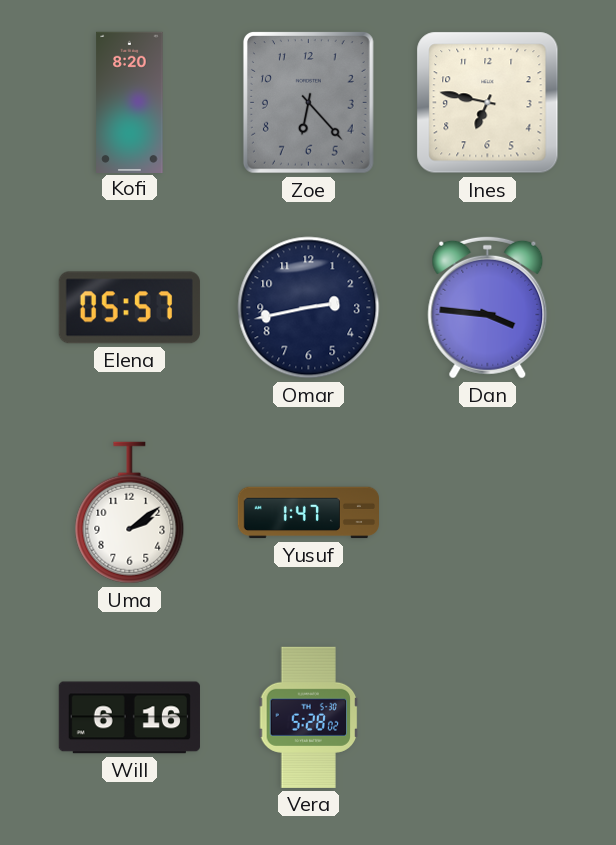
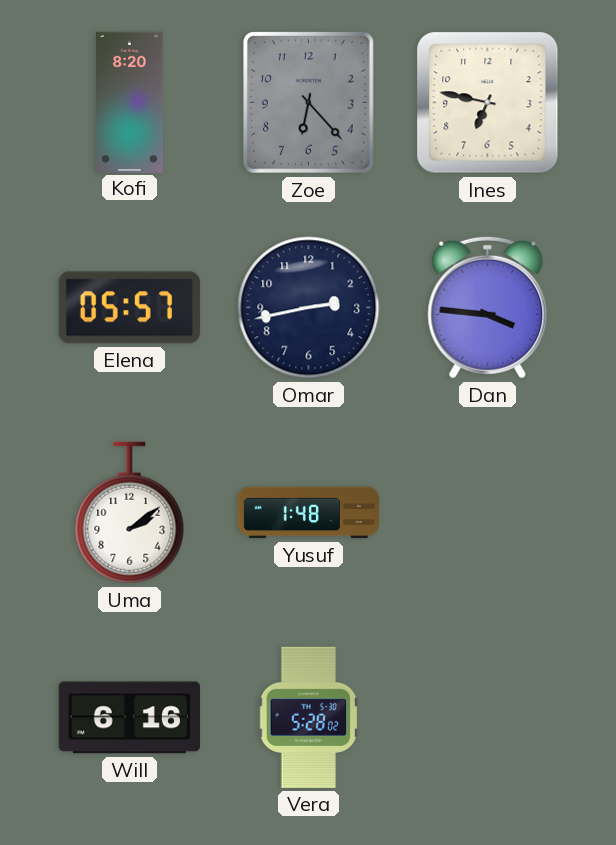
Yusuf: 1:47 -> 1:48 (308, 513)
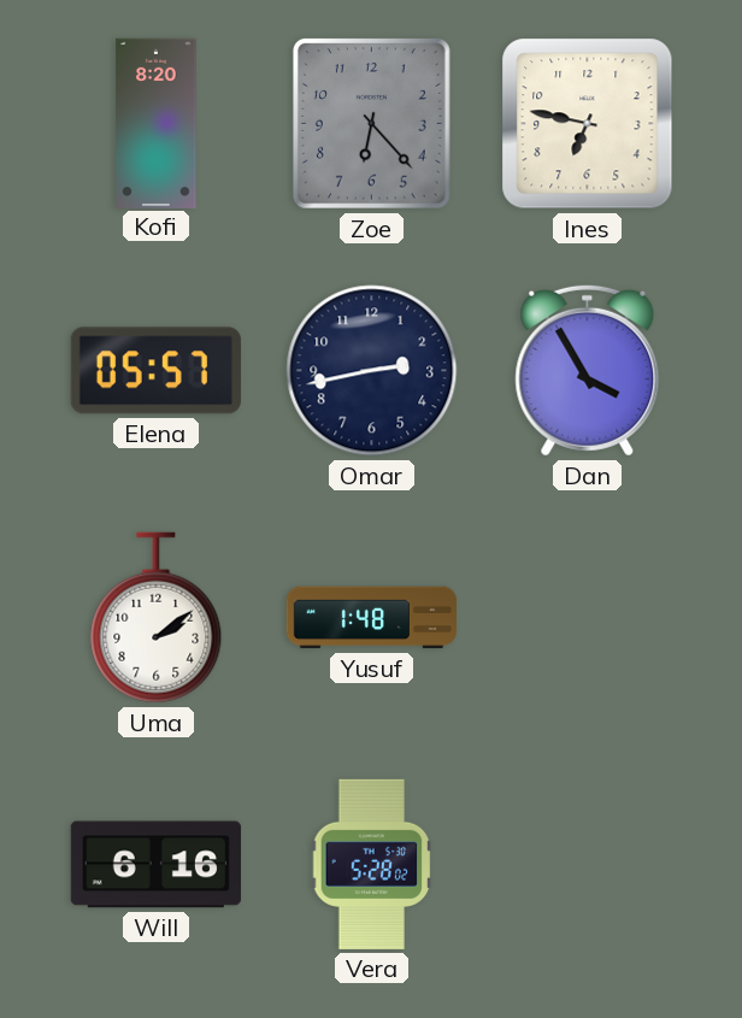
Dan: 3:46 -> 3:55 (588, 370)
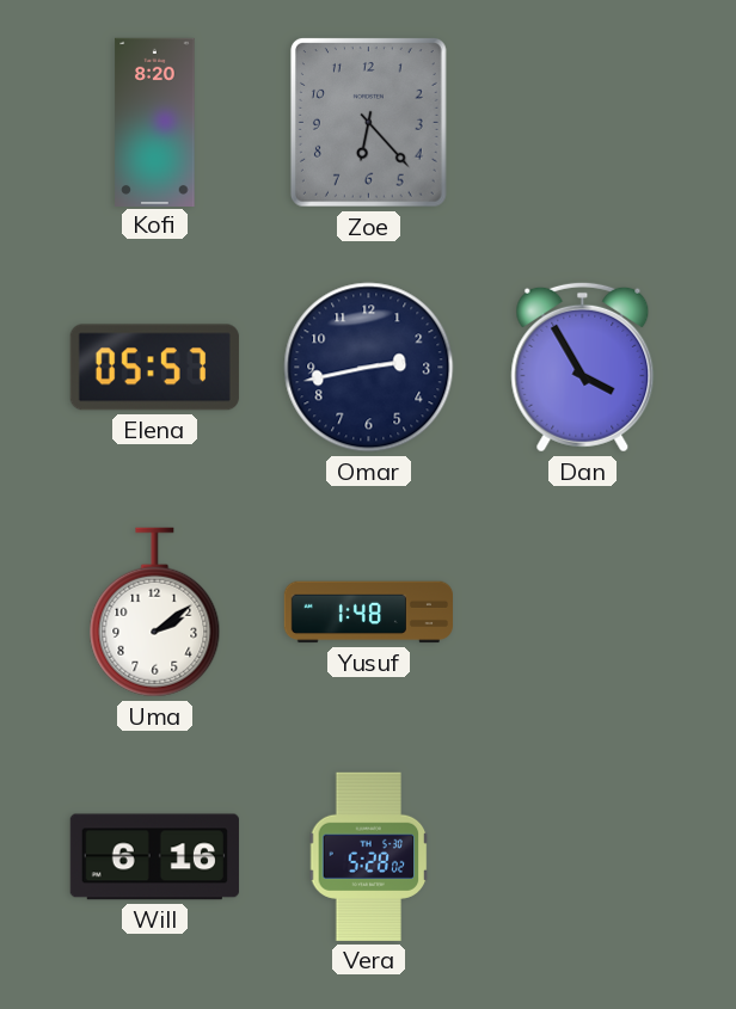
Ines: 6:47 -> none (588, 124)
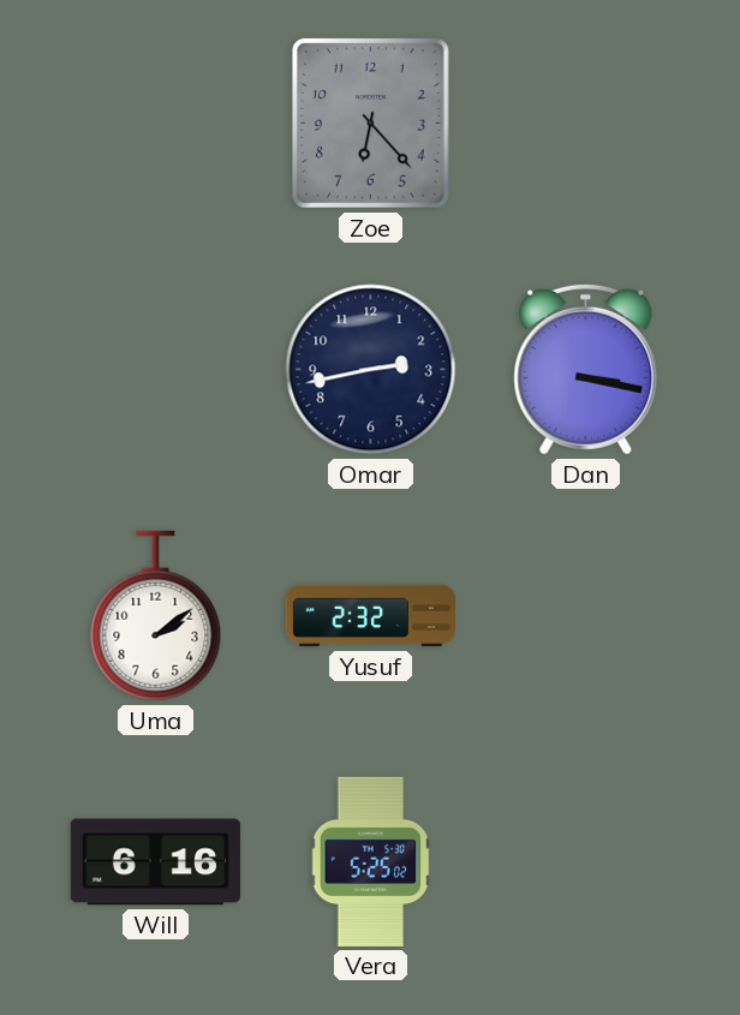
Kofi: 8:20 -> none (155, 122)
Elena: 05:57 -> none (154, 368)
Dan: 3:55 -> 3:17 (586, 369)
Yusuf: 1:48 -> 2:32 (370, 616)
Vera: 5:28 -> 5:25 (371, 861)
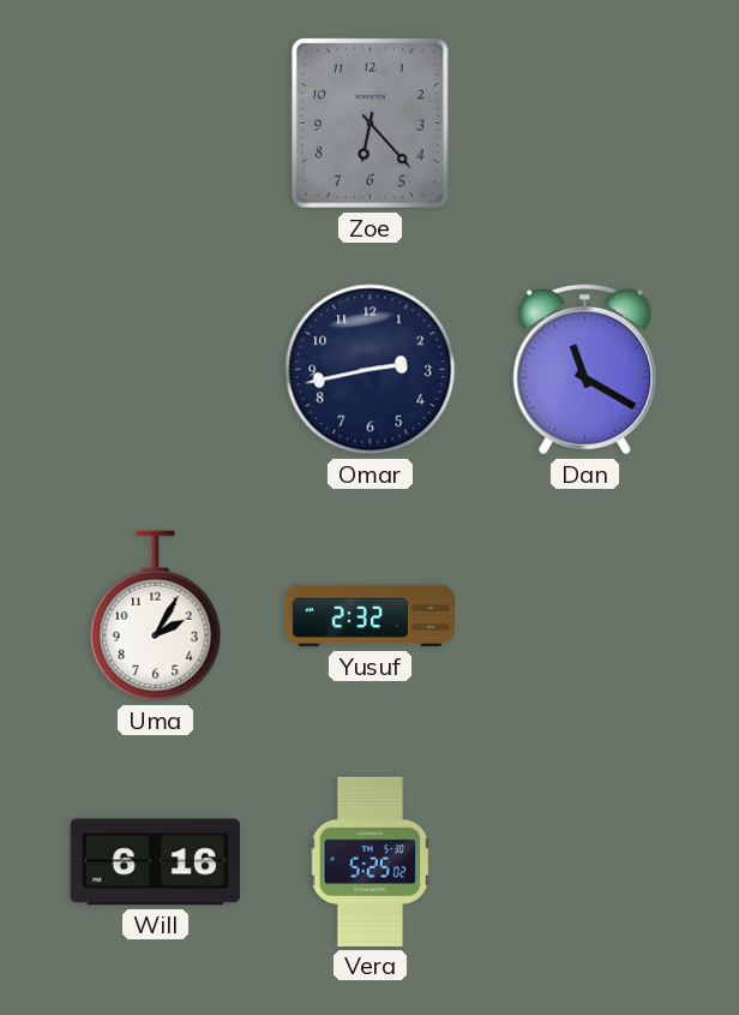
Dan: 3:17 -> 11:20 (585, 369)
Uma: 2:09 -> 2:05 (156, 616)
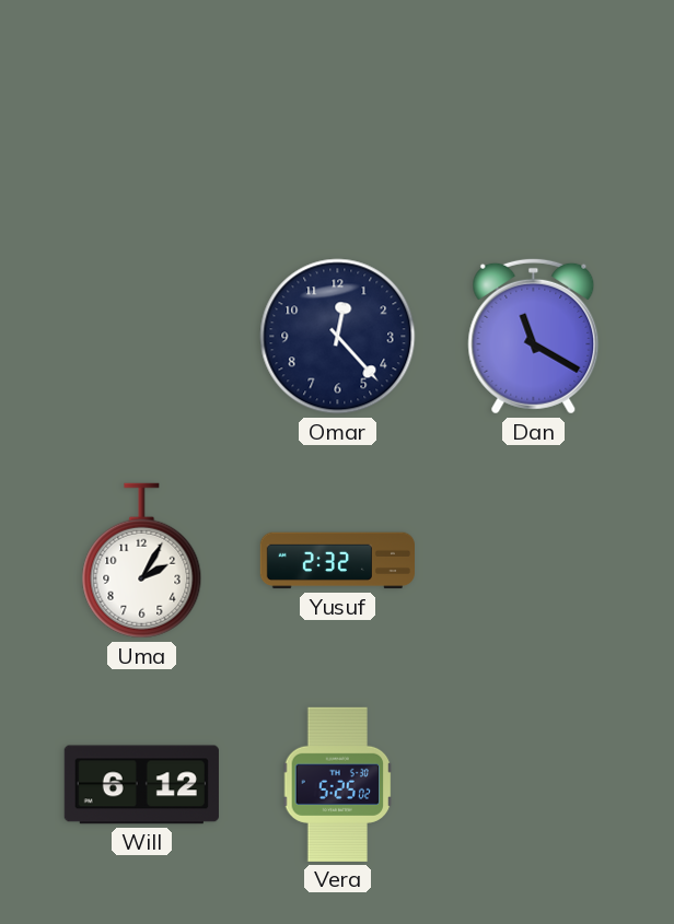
Zoe: 6:23 -> none (369, 123)
Omar: 2:43 -> 12:23 (338, 337)
Will: 6:16 -> 6:12 (141, 785)
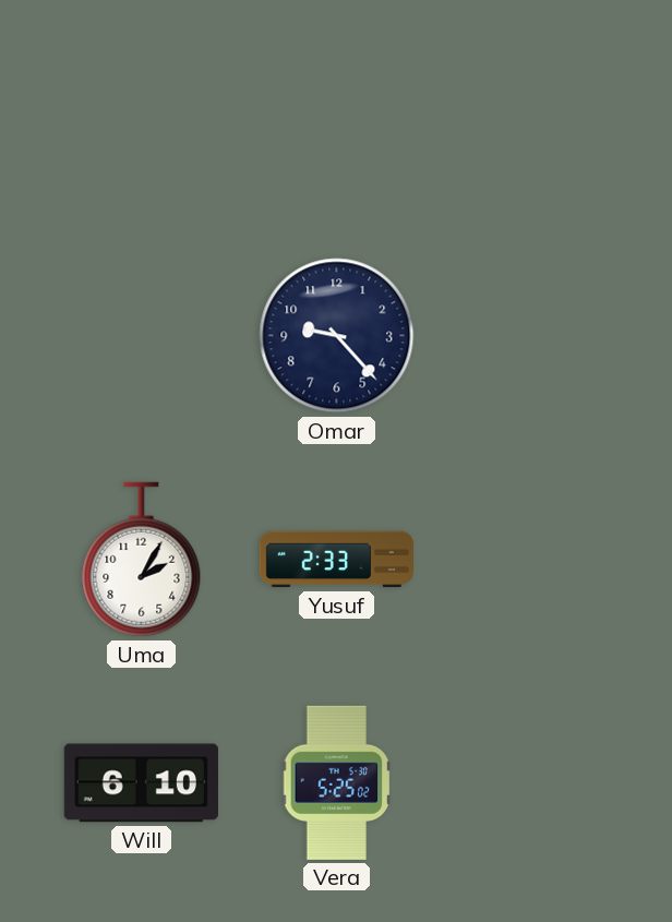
Omar: 12:23 -> 9:23 (337, 336)
Dan: 11:20 -> none (534, 336)
Yusuf: 2:32 -> 2:33 (336, 560)
Will: 6:12 -> 6:10 (141, 783)
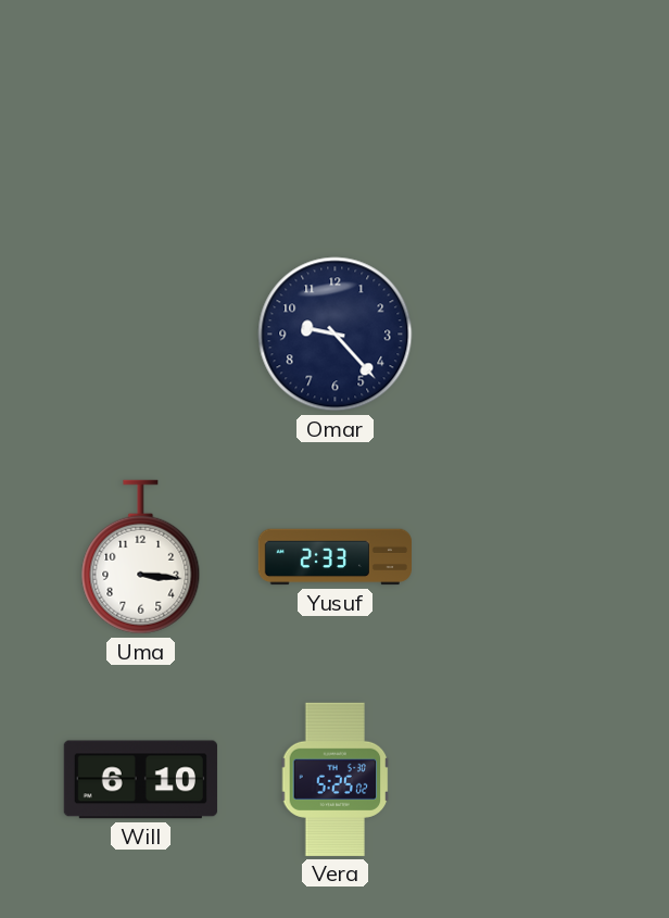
Uma: 2:05 -> 3:16 (141, 557)
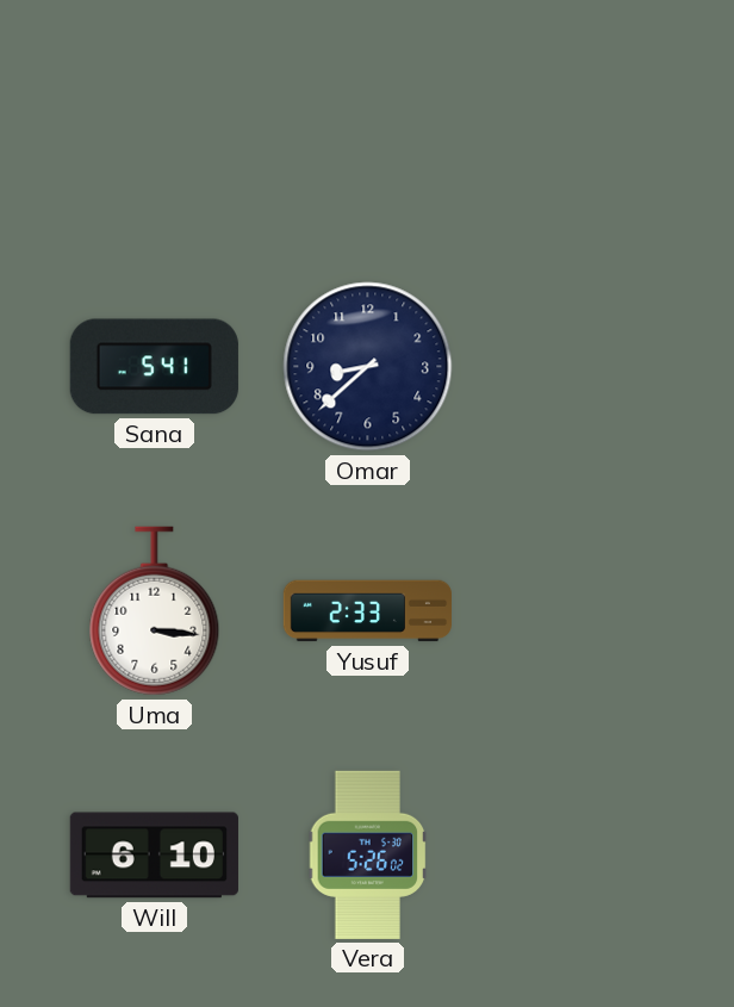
Sana: none -> 5:41 (154, 367)
Omar: 9:23 -> 8:38 (368, 367)
Vera: 5:25 -> 5:26 (368, 854)
